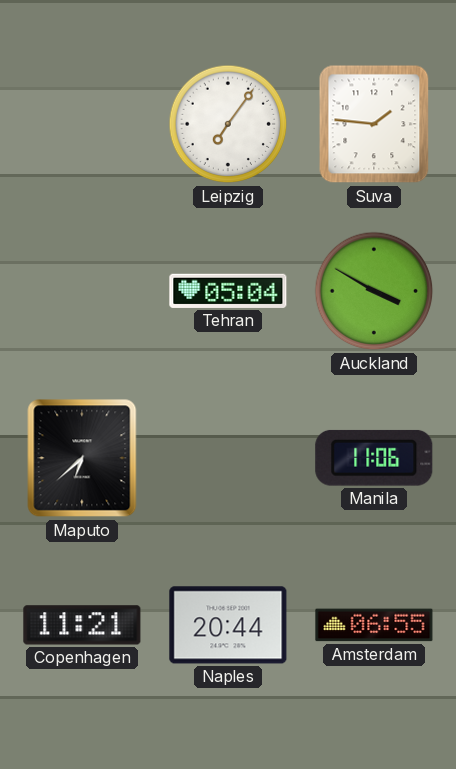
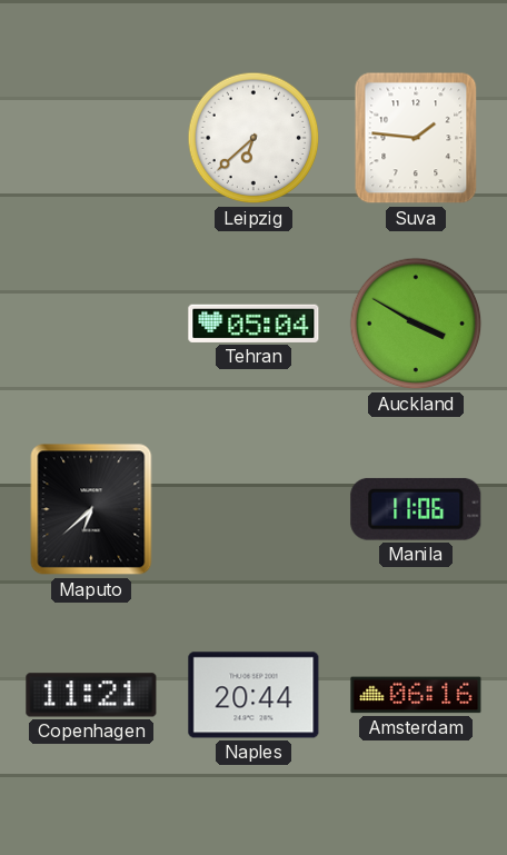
Leipzig: 7:06 -> 6:38 (254, 138)
Amsterdam: 06:55 -> 06:16 (416, 695)
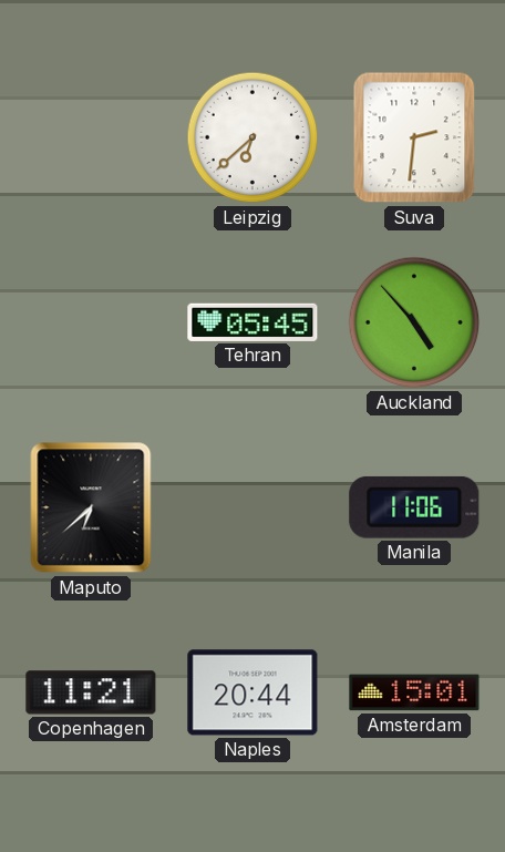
Suva: 1:46 -> 2:31 (414, 137)
Tehran: 05:04 -> 05:45 (252, 322)
Auckland: 3:50 -> 4:53 (414, 322)
Amsterdam: 06:16 -> 15:01 (414, 692)
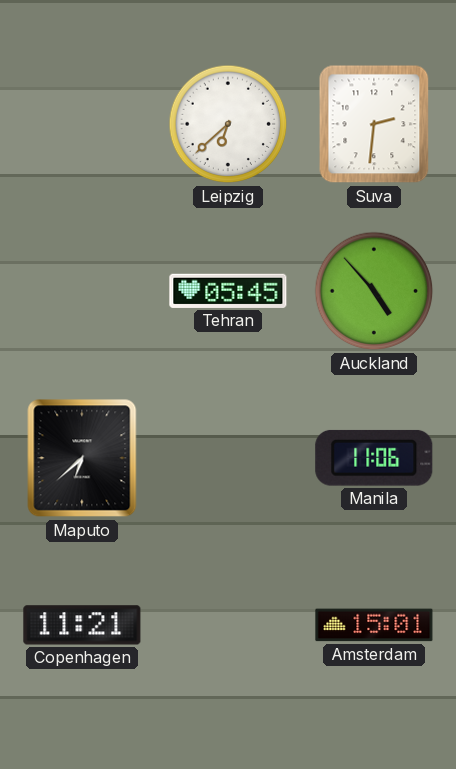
Naples: 20:44 -> none (252, 692)
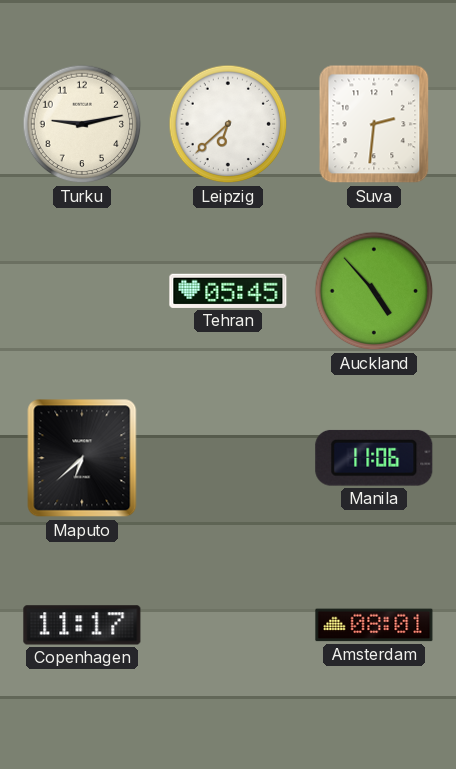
Turku: none -> 9:13 (82, 124)
Copenhagen: 11:21 -> 11:17 (82, 625)
Amsterdam: 15:01 -> 08:01 (374, 625)
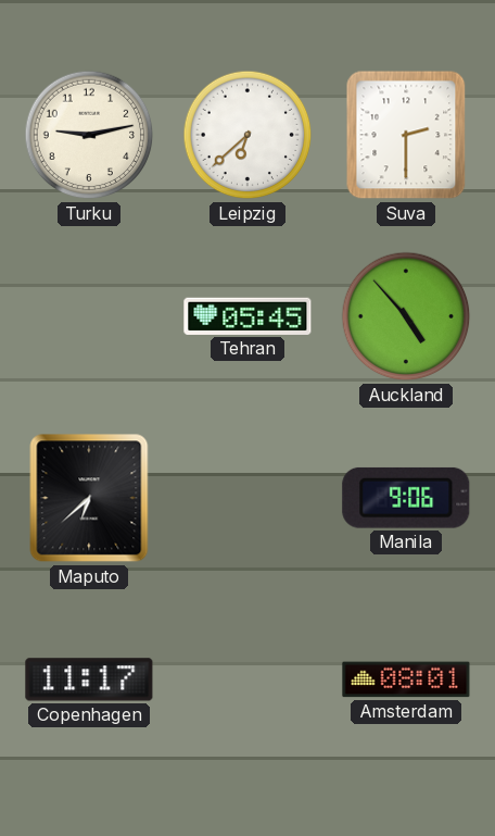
Suva: 2:31 -> 2:30 (406, 135)
Manila: 11:06 -> 9:06 (406, 498)
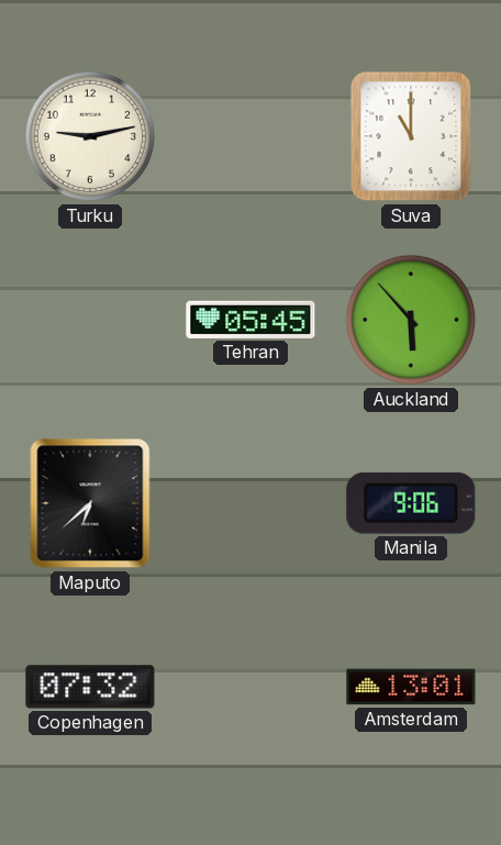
Leipzig: 6:38 -> none (247, 135)
Suva: 2:30 -> 11:00 (411, 136)
Auckland: 4:53 -> 5:53 (411, 320)
Copenhagen: 11:17 -> 07:32 (90, 687)
Amsterdam: 08:01 -> 13:01 (411, 687)
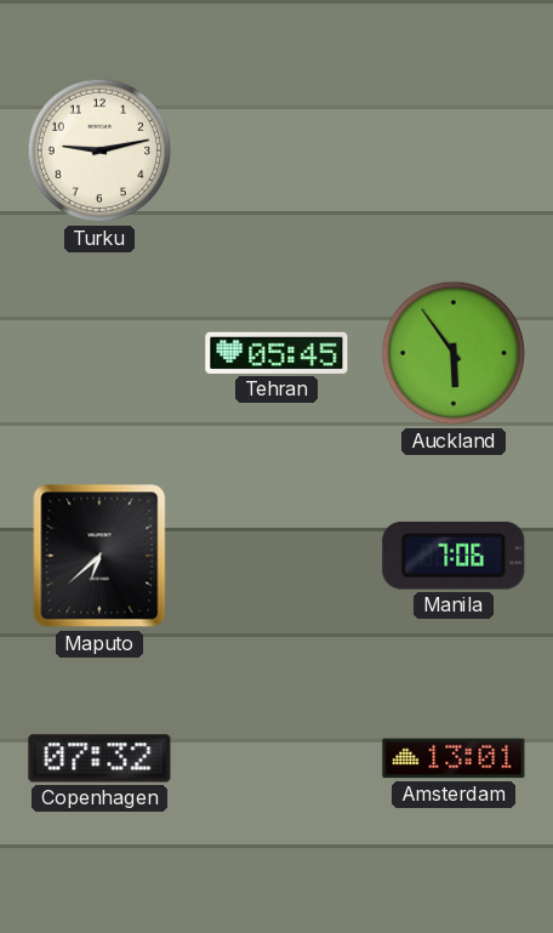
Suva: 11:00 -> none (411, 136)
Auckland: 5:53 -> 5:54 (454, 353)
Manila: 9:06 -> 7:06 (454, 556)
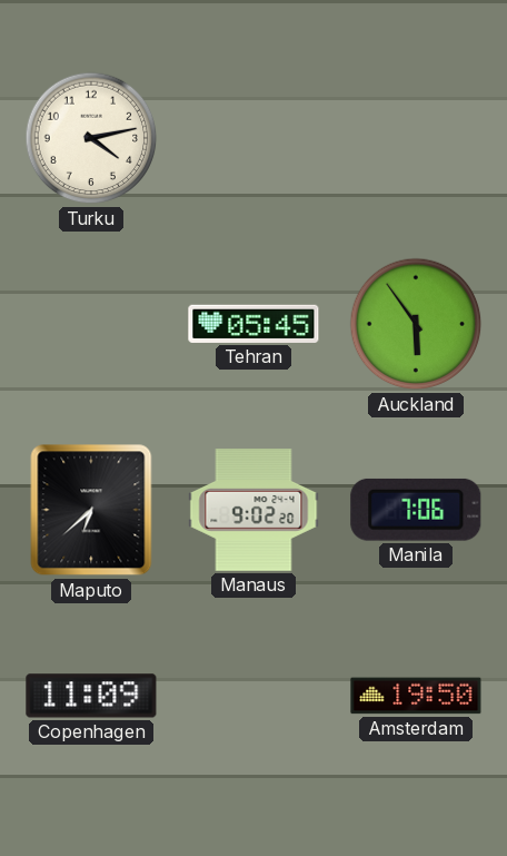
Turku: 9:13 -> 4:13 (91, 138)
Manaus: none -> 9:02 (254, 510)
Copenhagen: 07:32 -> 11:09 (91, 696)
Amsterdam: 13:01 -> 19:50 (416, 696)
